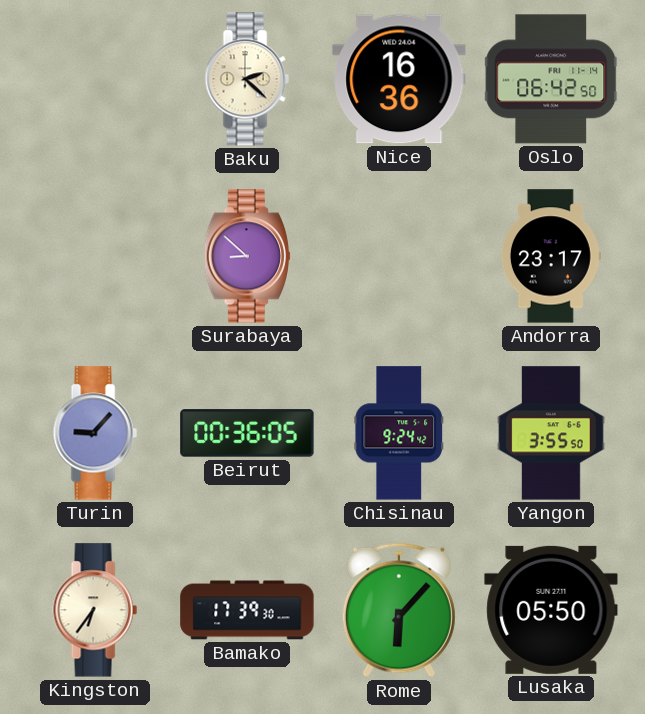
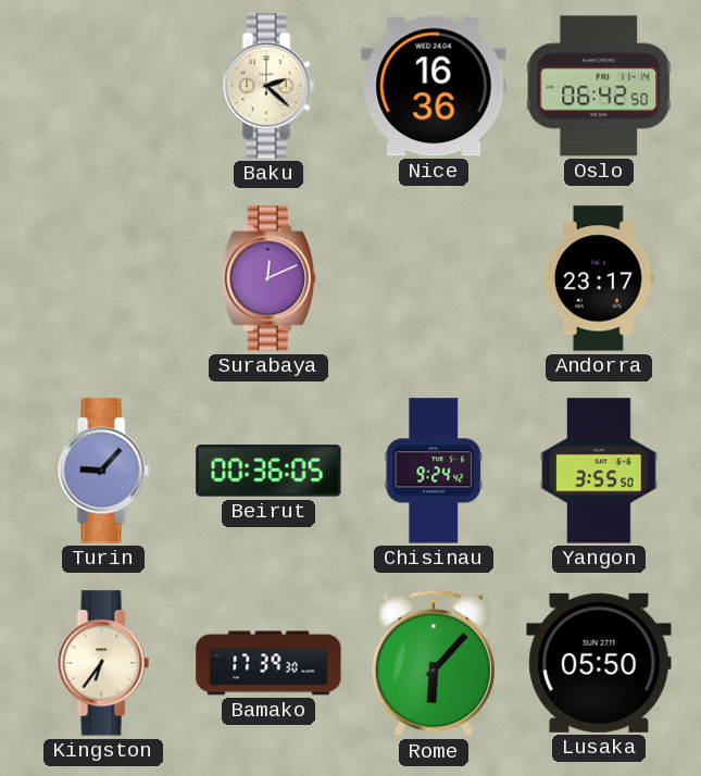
Surabaya: 8:52 -> 12:11 (267, 278)
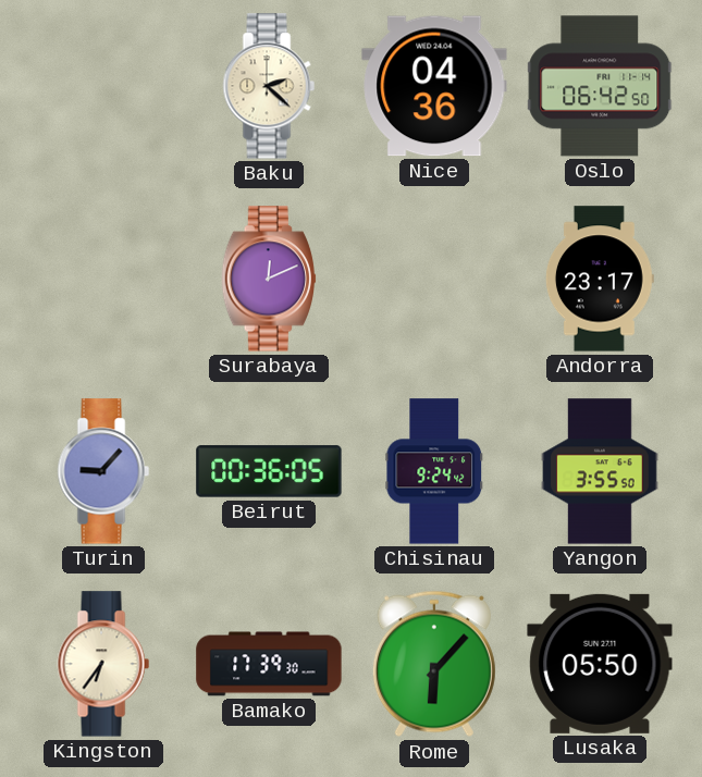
Nice: 16:36 -> 04:36 (434, 86)
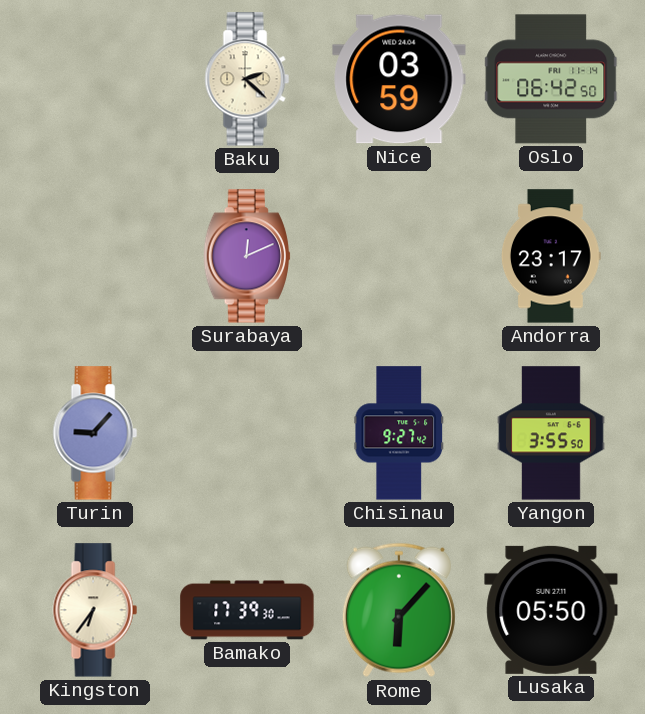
Nice: 04:36 -> 03:59 (399, 79)
Beirut: 00:36 -> none (269, 471)
Chisinau: 9:24 -> 9:27 (399, 433)
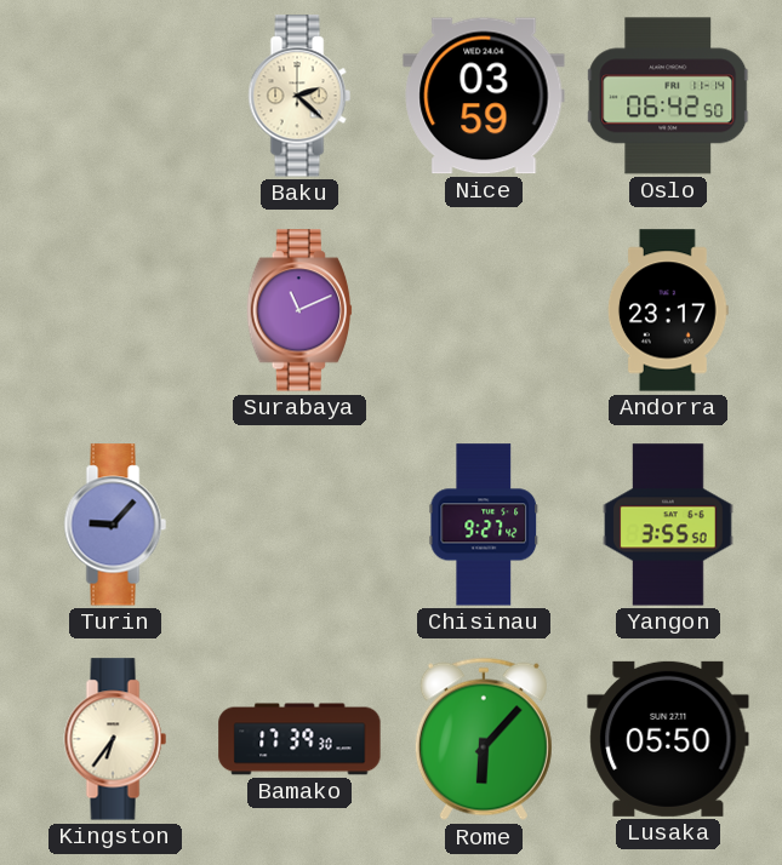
Surabaya: 12:11 -> 11:11 (298, 310)
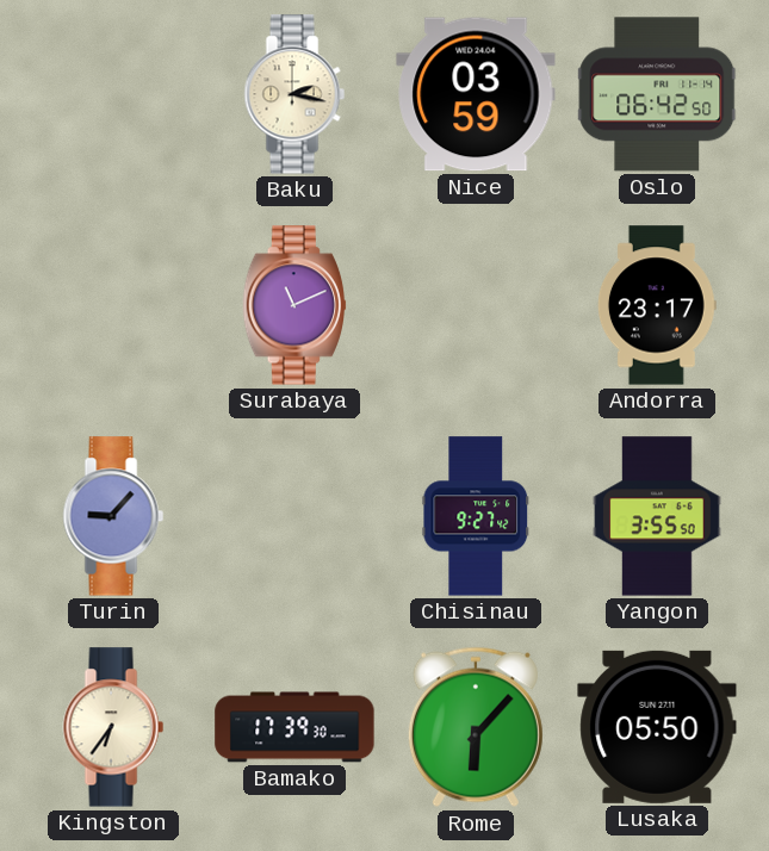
Baku: 2:22 -> 2:17 (294, 94)
